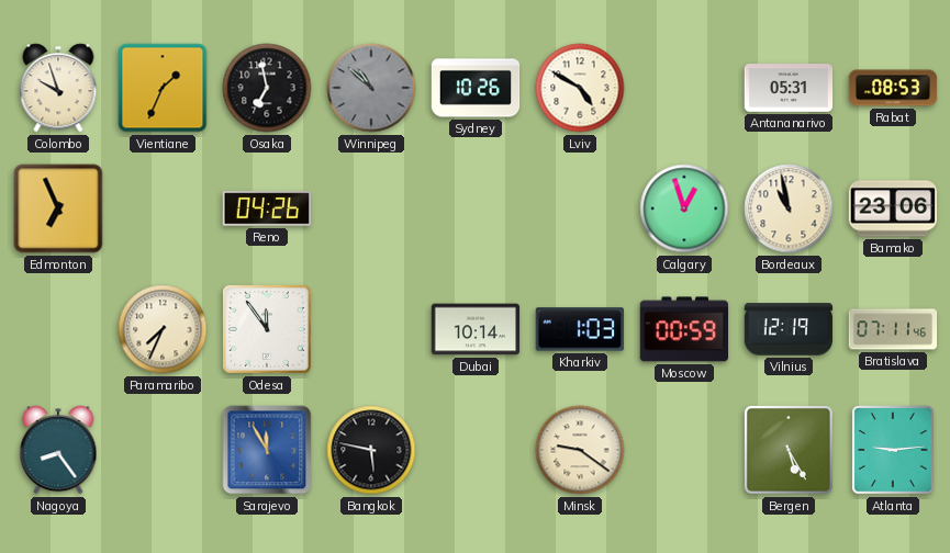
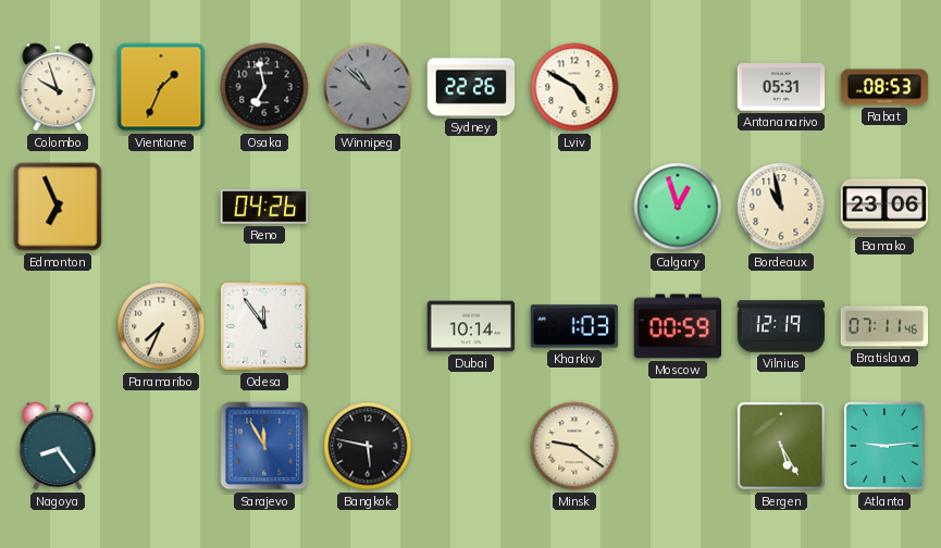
Sydney: 10:26 -> 22:26 (471, 87)
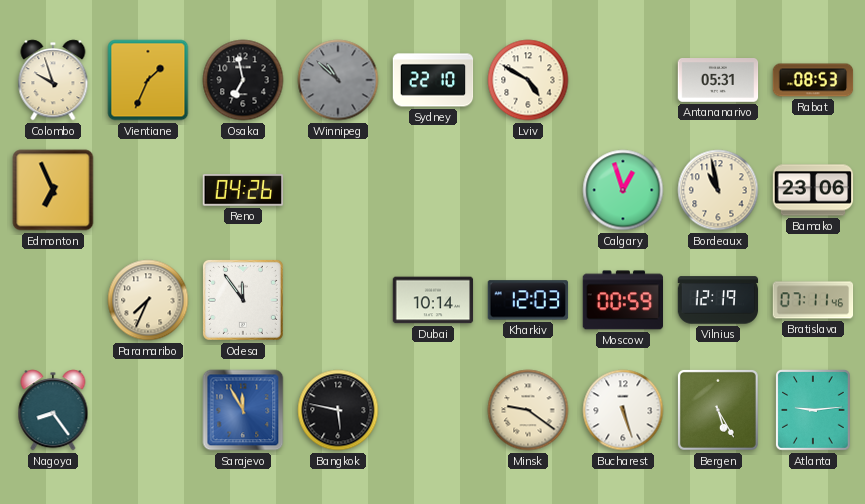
Sydney: 22:26 -> 22:10 (433, 80)
Kharkiv: 1:03 -> 12:03 (528, 300)
Bucharest: none -> 5:27 (623, 410)
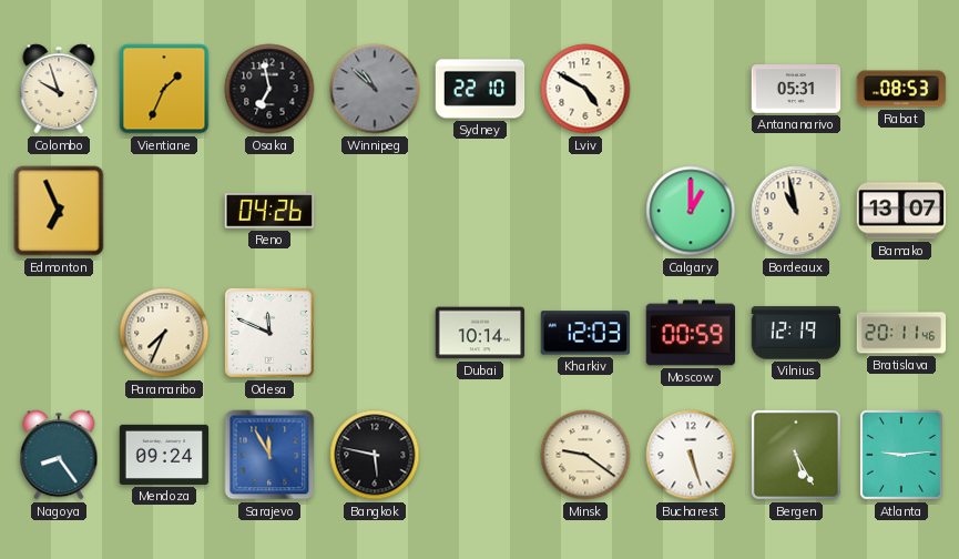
Calgary: 12:57 -> 1:00 (691, 211)
Bamako: 23:06 -> 13:07 (901, 211)
Odesa: 11:54 -> 11:49 (269, 333)
Bratislava: 07:11 -> 20:11 (901, 333)
Mendoza: none -> 09:24 (164, 455)
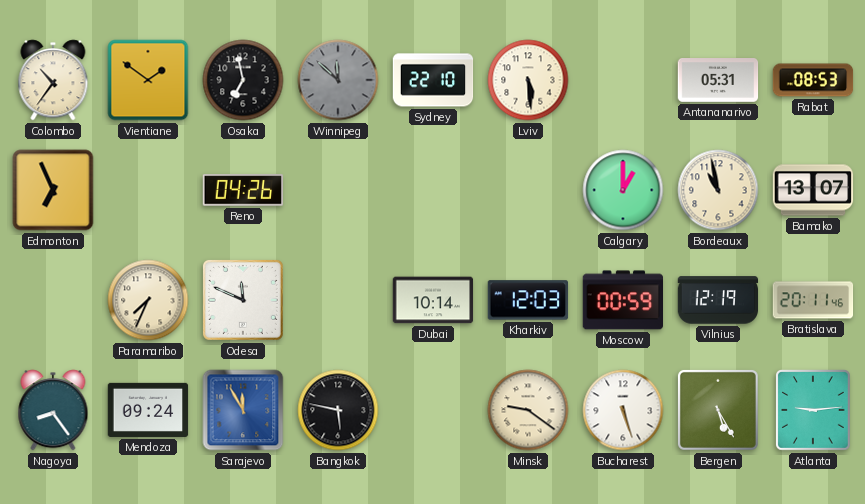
Colombo: 9:57 -> 10:36 (53, 80)
Vientiane: 1:34 -> 1:51 (148, 80)
Winnipeg: 10:52 -> 11:52 (338, 80)
Lviv: 4:50 -> 5:29 (528, 80)
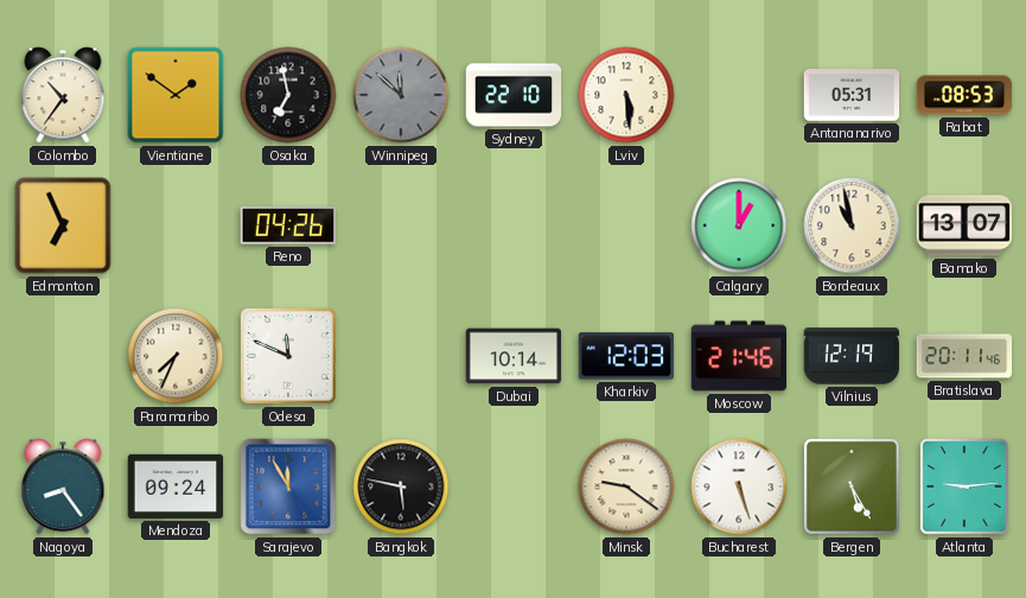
Moscow: 00:59 -> 21:46 (738, 356)
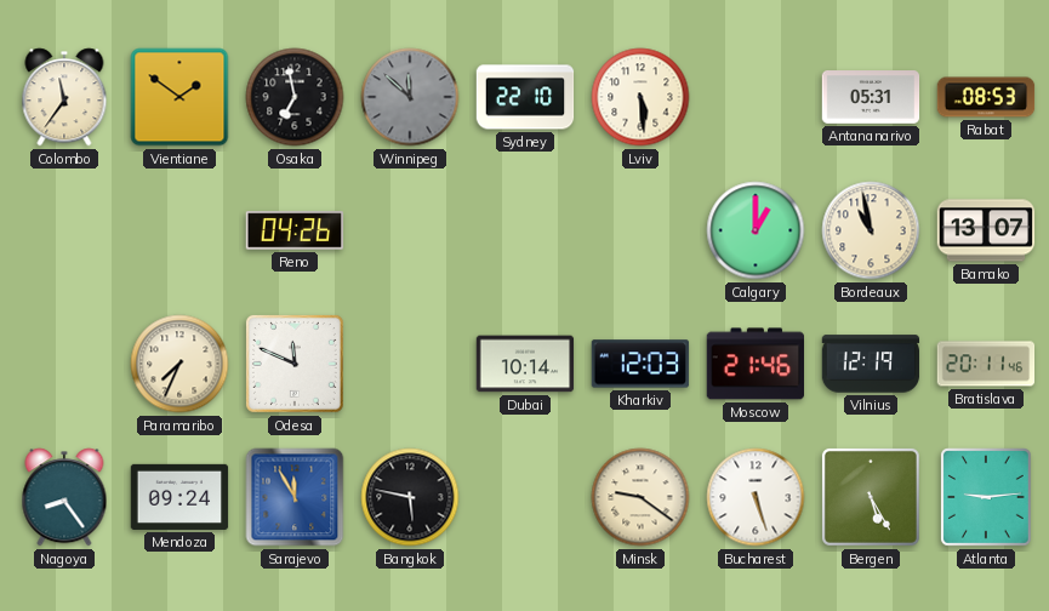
Colombo: 10:36 -> 11:36 (64, 97)
Edmonton: 6:56 -> none (63, 225)
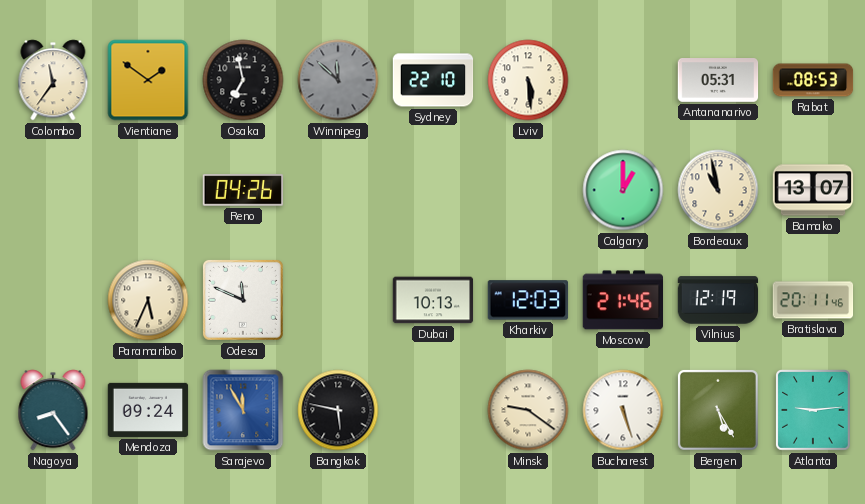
Paramaribo: 7:34 -> 5:34 (148, 300)
Dubai: 10:14 -> 10:13 (433, 300)
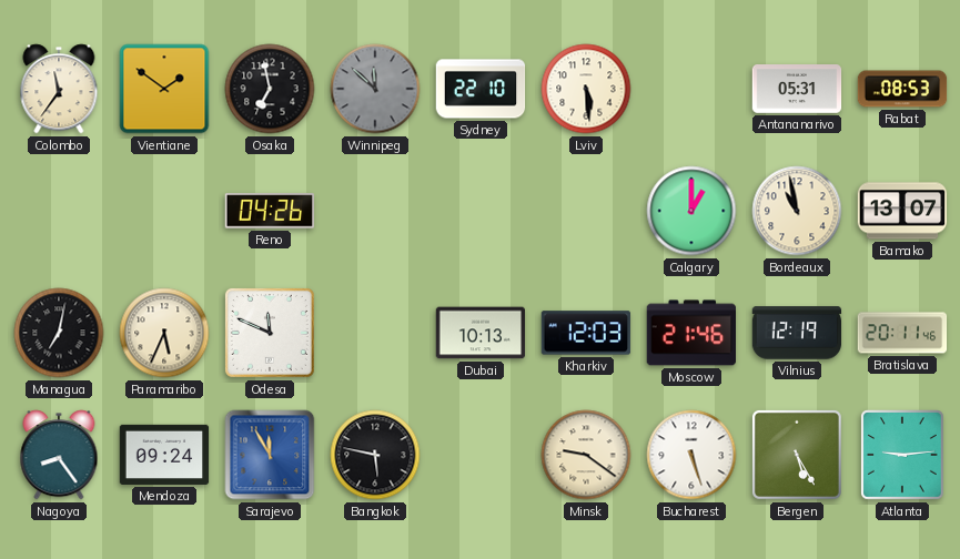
Managua: none -> 7:02 (59, 333)
